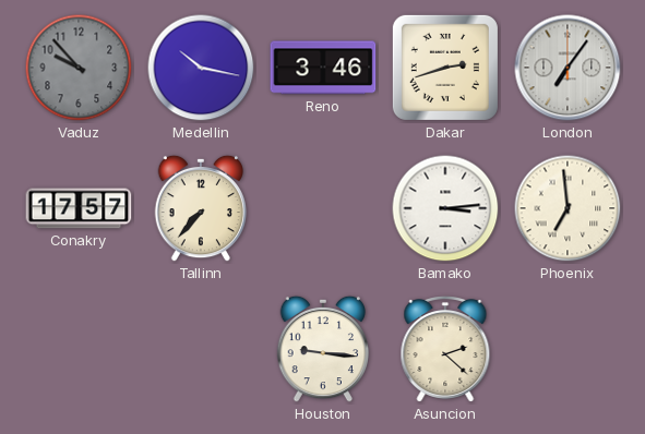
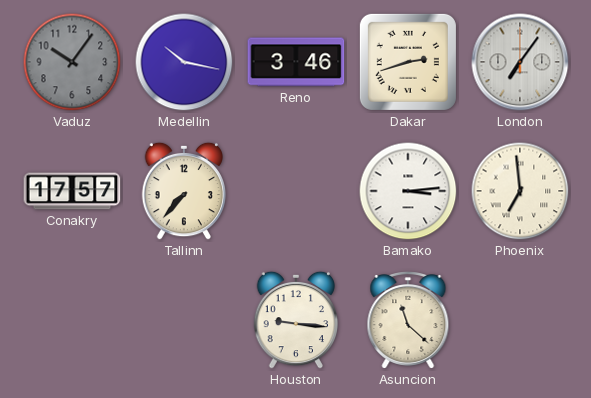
Vaduz: 9:53 -> 10:06 (72, 62)
Asuncion: 2:22 -> 11:22 (408, 321)
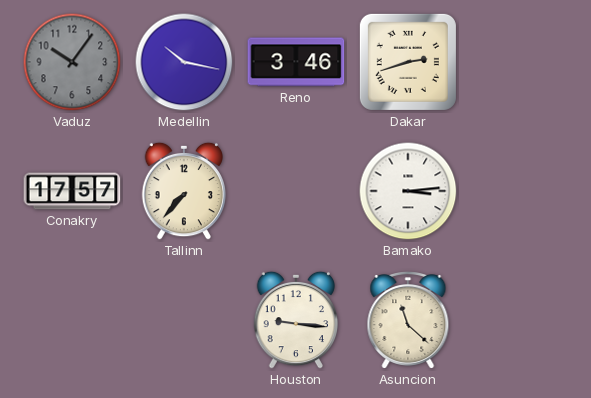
London: 7:06 -> none (520, 62)
Phoenix: 6:59 -> none (520, 191)
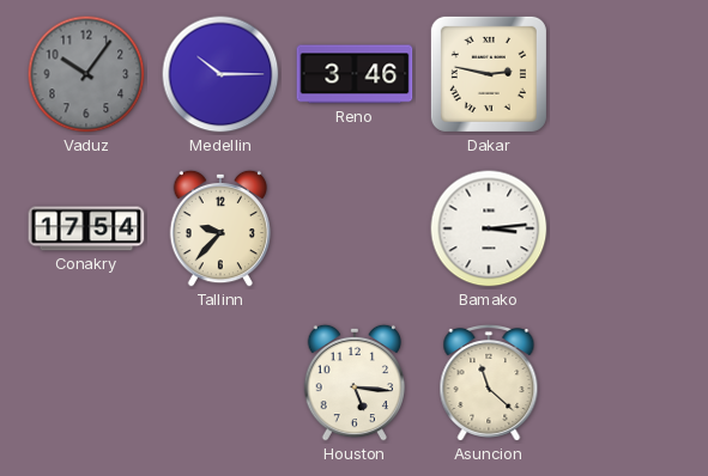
Medellin: 10:17 -> 10:15 (220, 74)
Dakar: 2:42 -> 2:47 (489, 74)
Conakry: 17:57 -> 17:54 (86, 228)
Tallinn: 7:37 -> 9:37 (220, 228)
Houston: 9:16 -> 5:16 (355, 383)
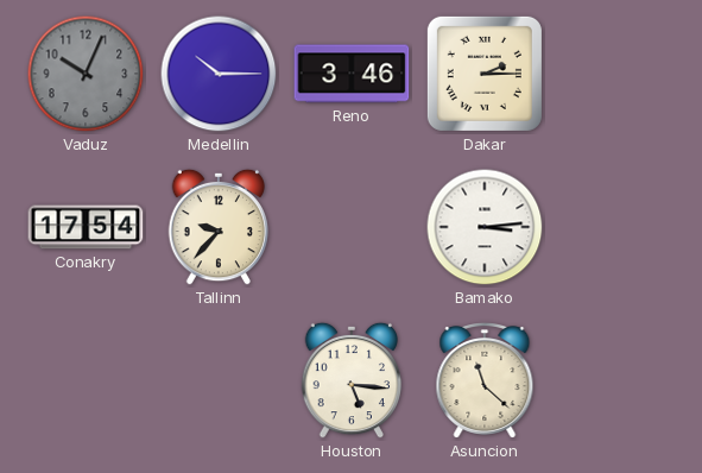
Vaduz: 10:06 -> 10:04 (86, 74)
Dakar: 2:47 -> 2:15 (485, 74)
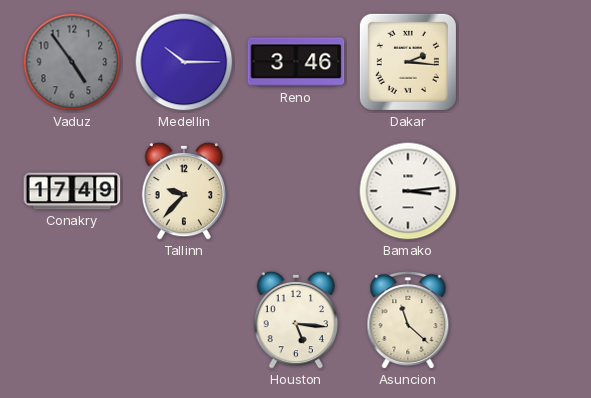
Vaduz: 10:04 -> 4:54 (72, 62)
Dakar: 2:15 -> 2:16 (408, 62)
Conakry: 17:54 -> 17:49 (72, 191)
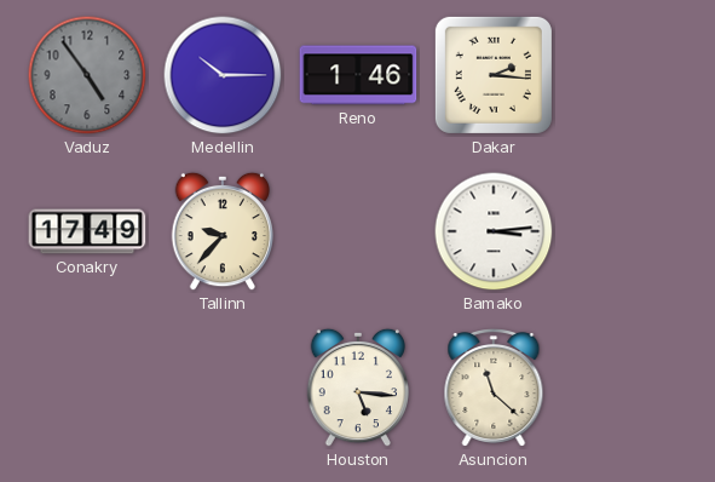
Reno: 3:46 -> 1:46 (358, 75)
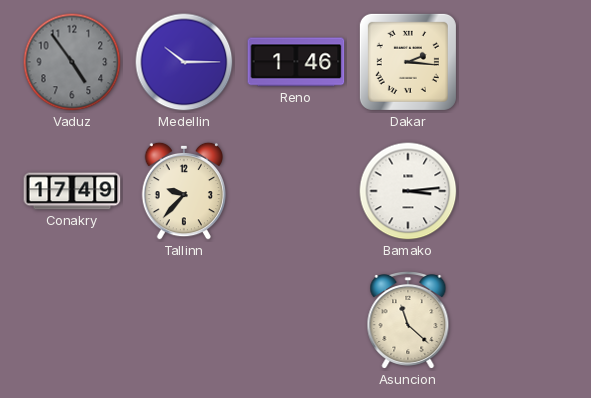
Houston: 5:16 -> none (358, 388)
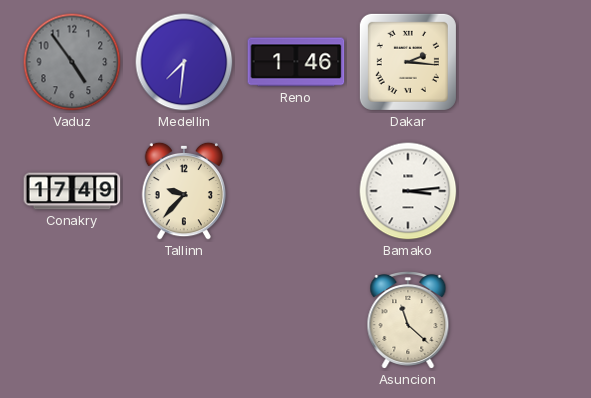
Medellin: 10:15 -> 7:31 (184, 62)
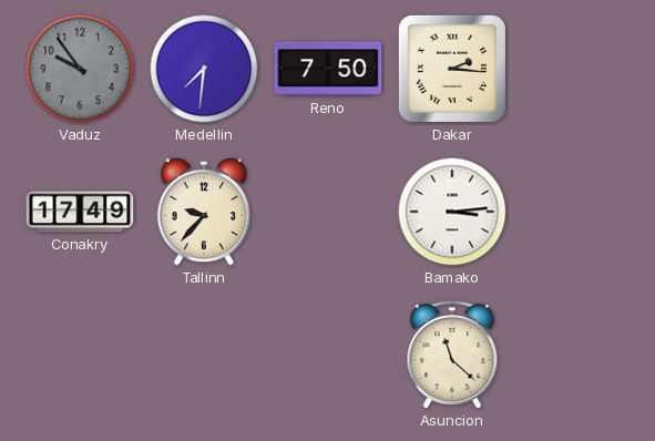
Vaduz: 4:54 -> 9:54 (80, 69)
Reno: 1:46 -> 7:50 (328, 69)
